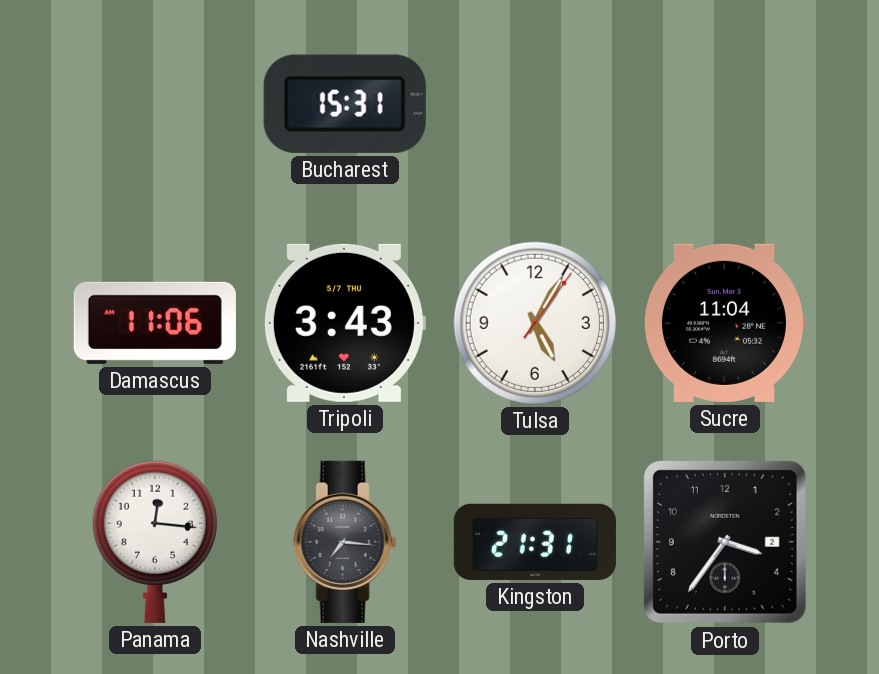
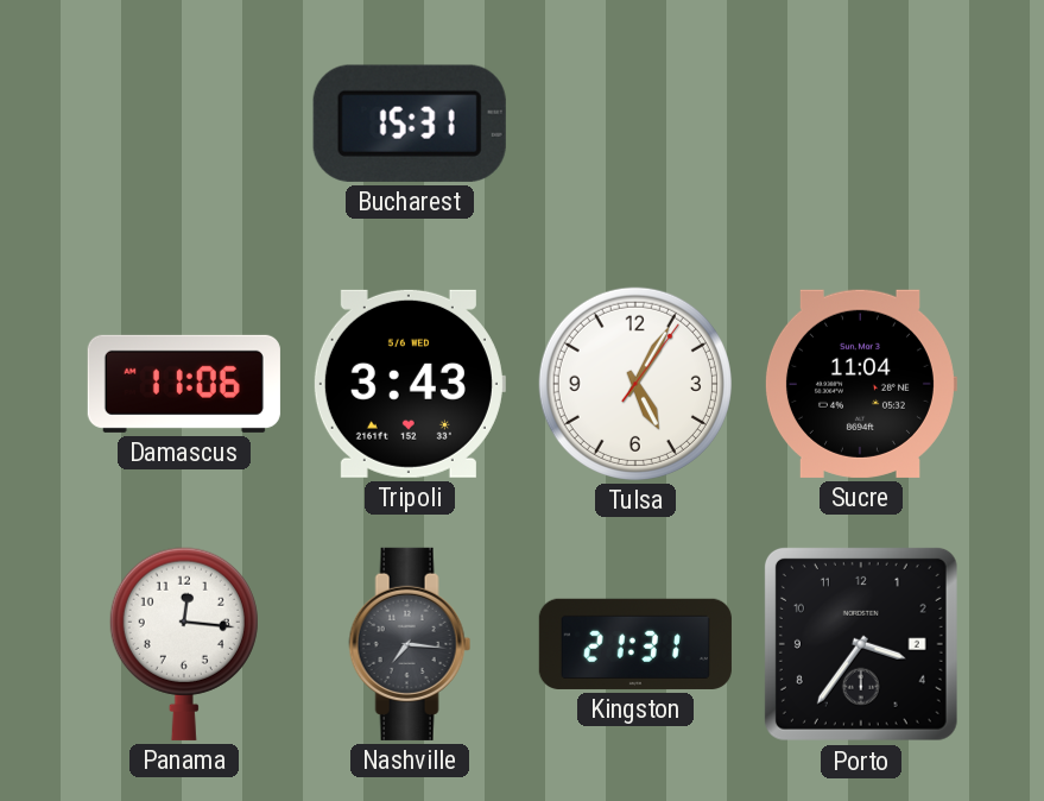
Tripoli date: 5/7 THU -> 5/6 WED (409, 384)
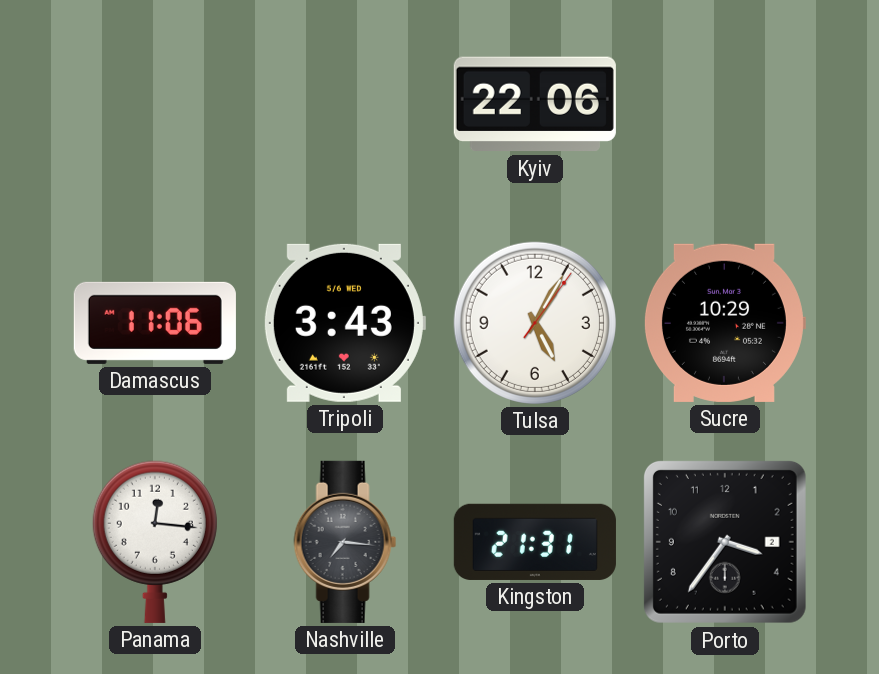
Bucharest: 15:31 -> none (410, 124)
Kyiv: none -> 22:06 (535, 104)
Sucre: 11:04 -> 10:29 (724, 323)
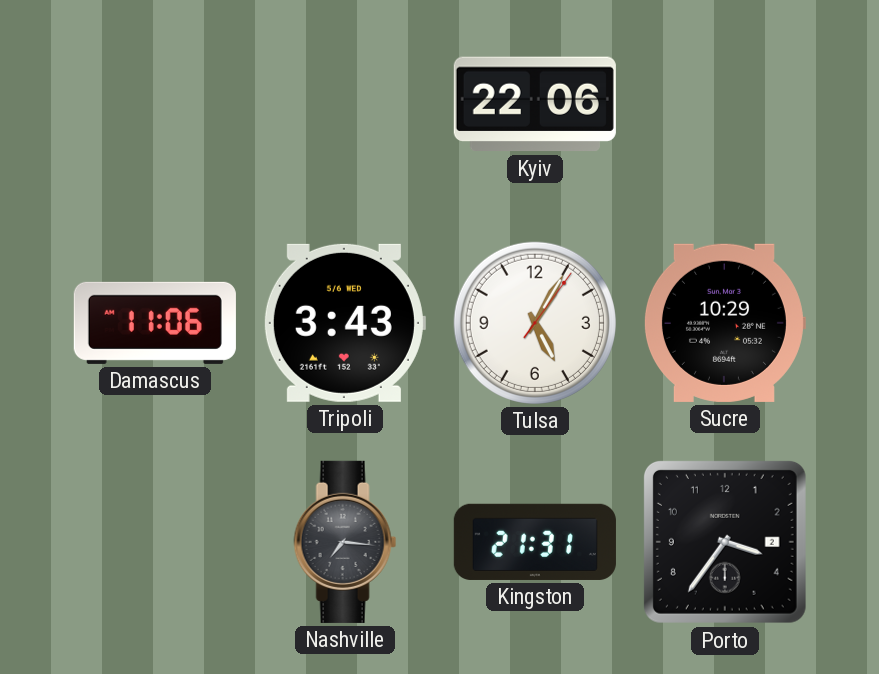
Panama: 12:16 -> none (155, 542)
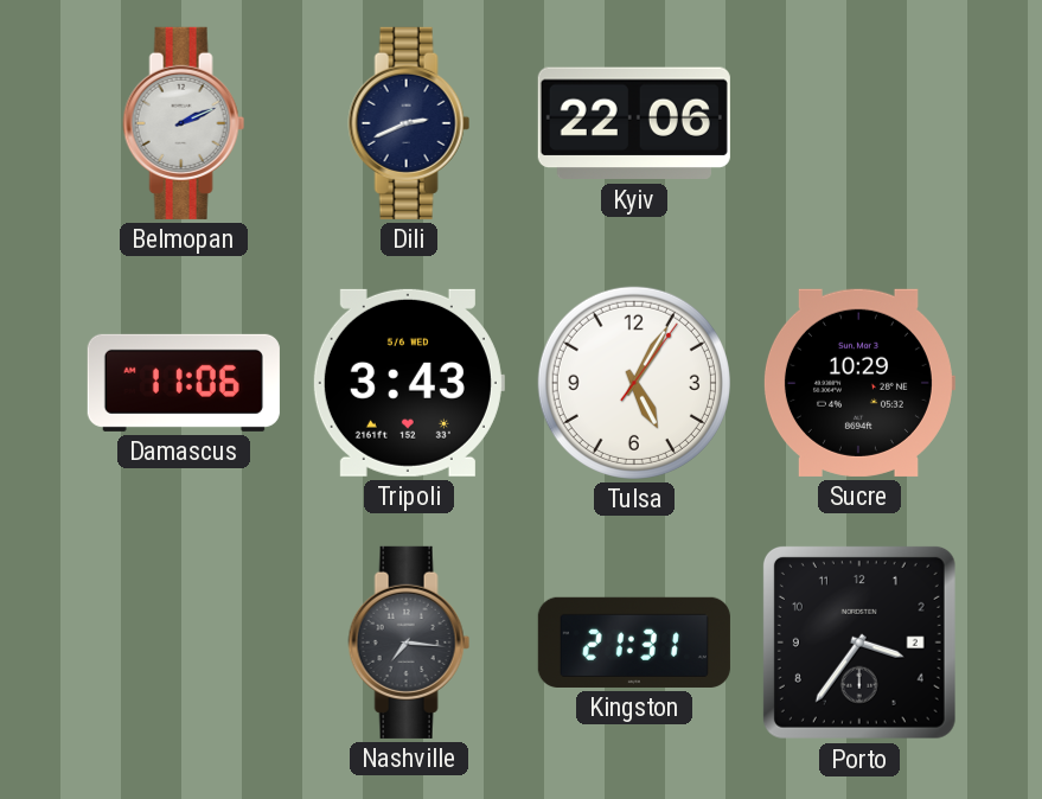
Belmopan: none -> 2:11 (184, 123)
Dili: none -> 2:41 (409, 123)
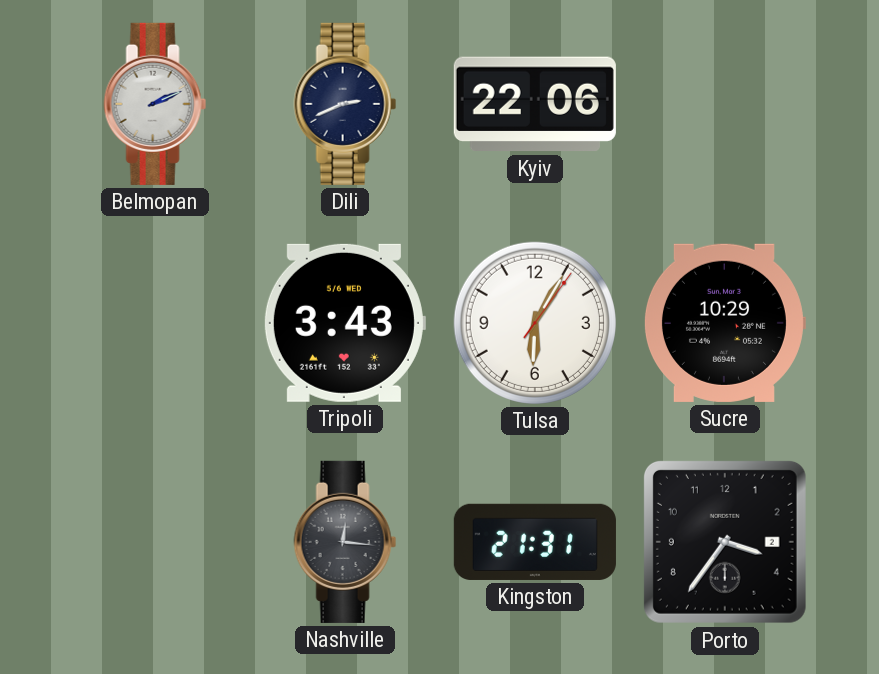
Damascus: 11:06 -> none (184, 383)
Tulsa: 5:05 -> 6:05 (535, 323)
Nashville: 7:16 -> 12:16 (345, 542)
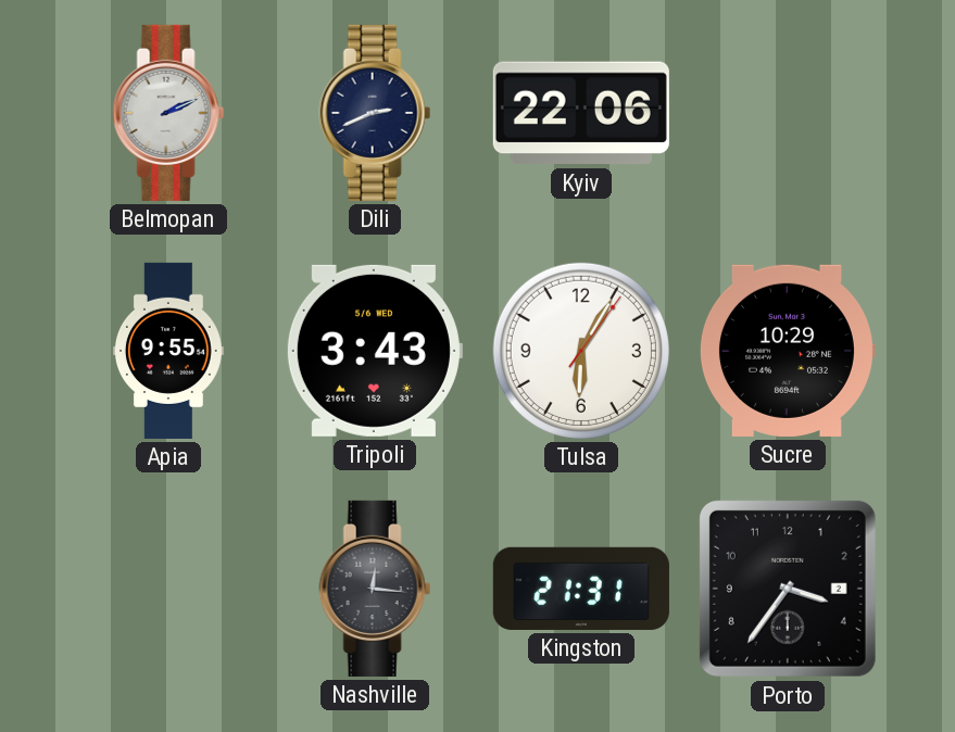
Apia: none -> 9:55 (168, 351)
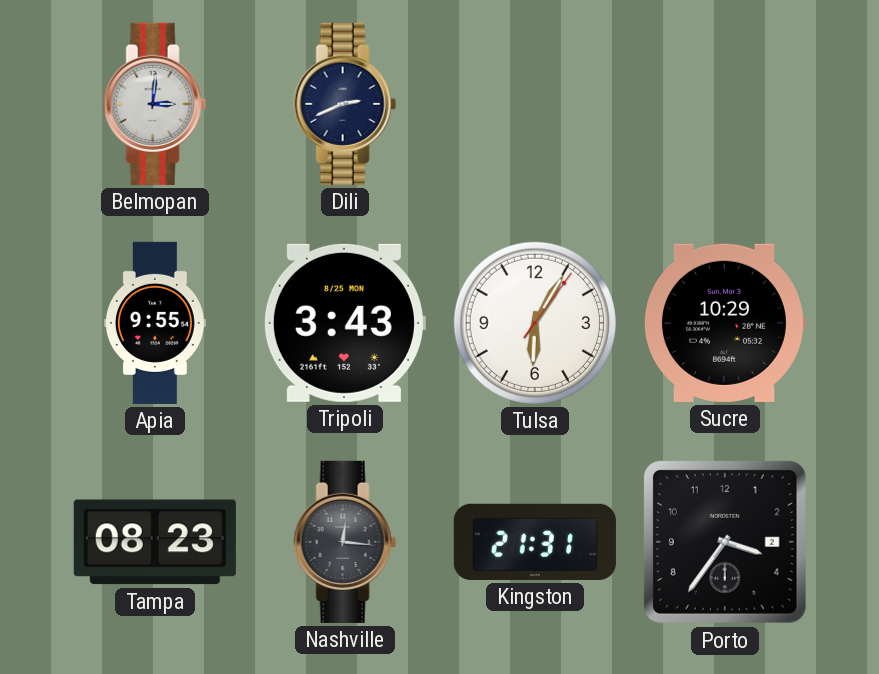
Belmopan: 2:11 -> 3:01 (155, 104)
Kyiv: 22:06 -> none (581, 113)
Tripoli date: 5/6 WED -> 8/25 MON (344, 323)
Tampa: none -> 08:23 (155, 542)
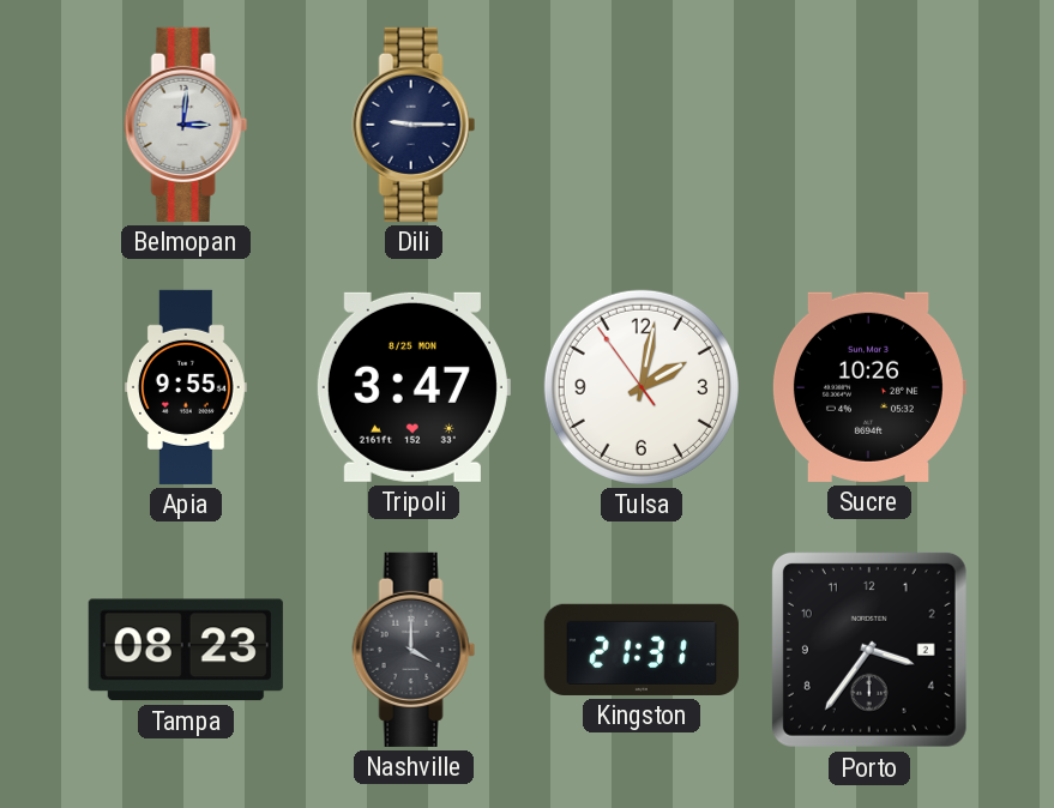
Dili: 2:41 -> 9:15 (414, 125)
Tripoli: 3:43 -> 3:47 (412, 387)
Tulsa: 6:05 -> 2:01 (642, 387)
Sucre: 10:29 -> 10:26 (868, 387)
Nashville: 12:16 -> 4:00 (414, 650)
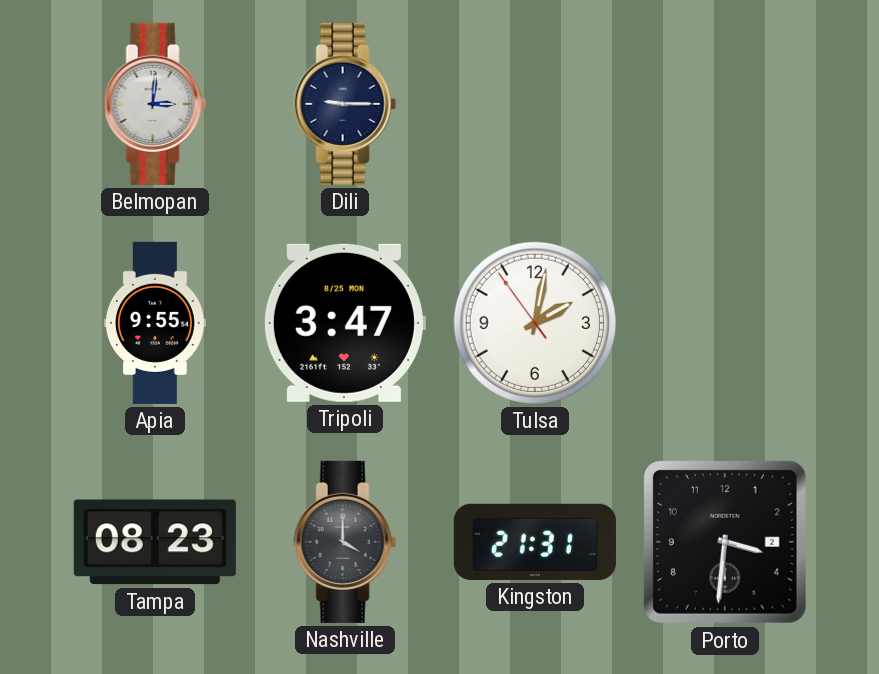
Sucre: 10:26 -> none (868, 387)
Porto: 3:36 -> 3:31 (725, 542)
